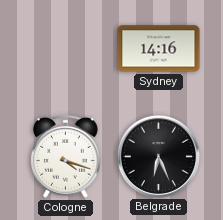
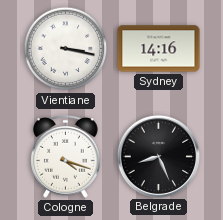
Vientiane: none -> 3:17 (66, 49)
Belgrade: 6:26 -> 8:26 (158, 156)
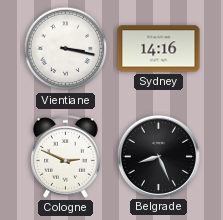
Cologne: 4:18 -> 2:49 (66, 156)
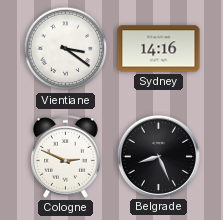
Vientiane: 3:17 -> 3:21 (66, 49)
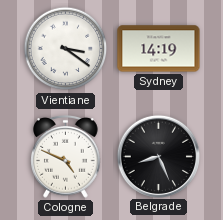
Sydney: 14:16 -> 14:19 (159, 49)
Cologne: 2:49 -> 4:49 (66, 156)
